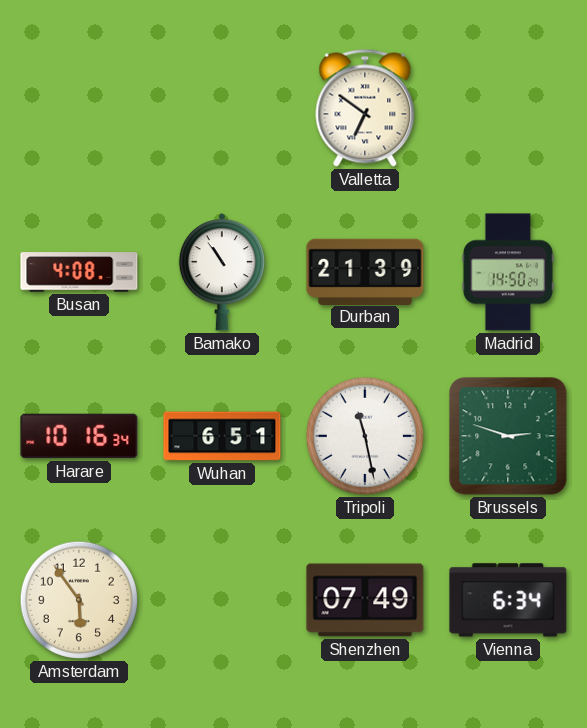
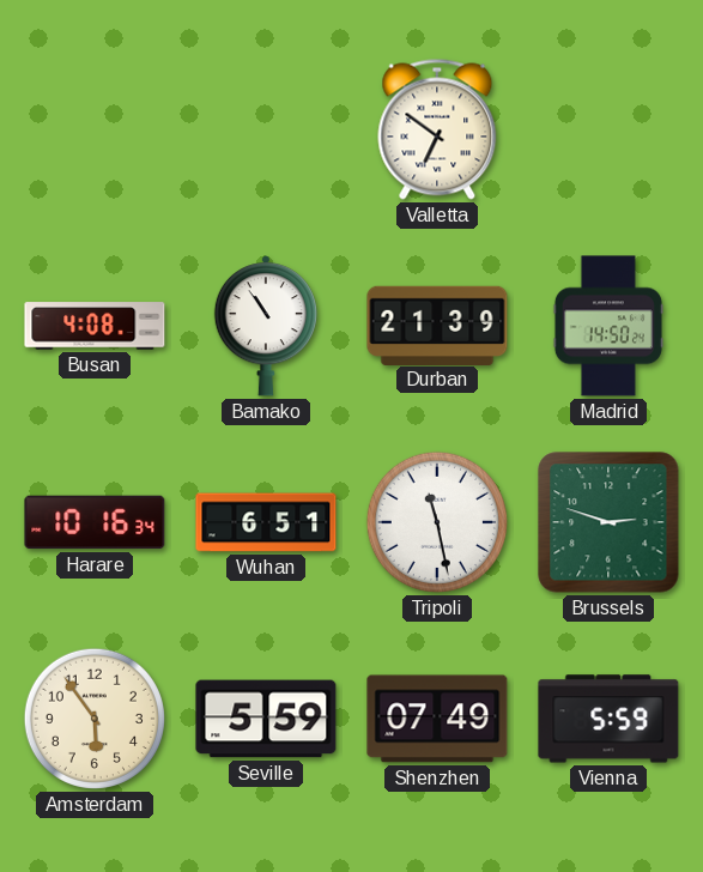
Seville: none -> 5:59 (266, 719)
Vienna: 6:34 -> 5:59 (608, 719)
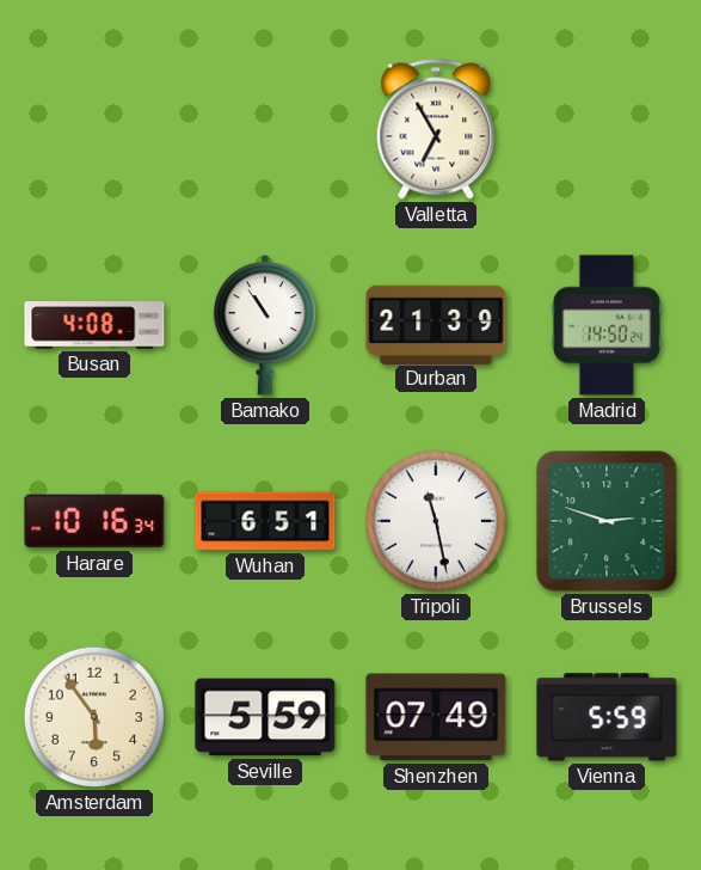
Valletta: 6:51 -> 6:55 (436, 129)
